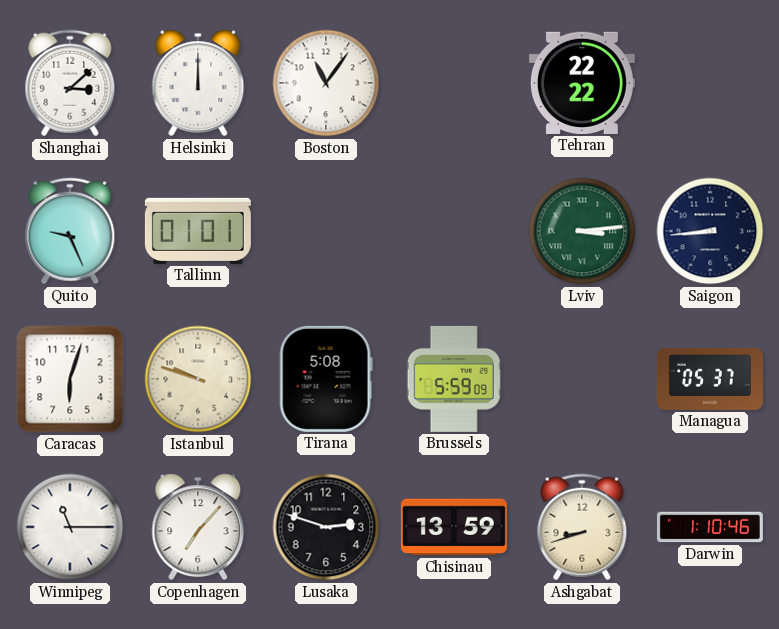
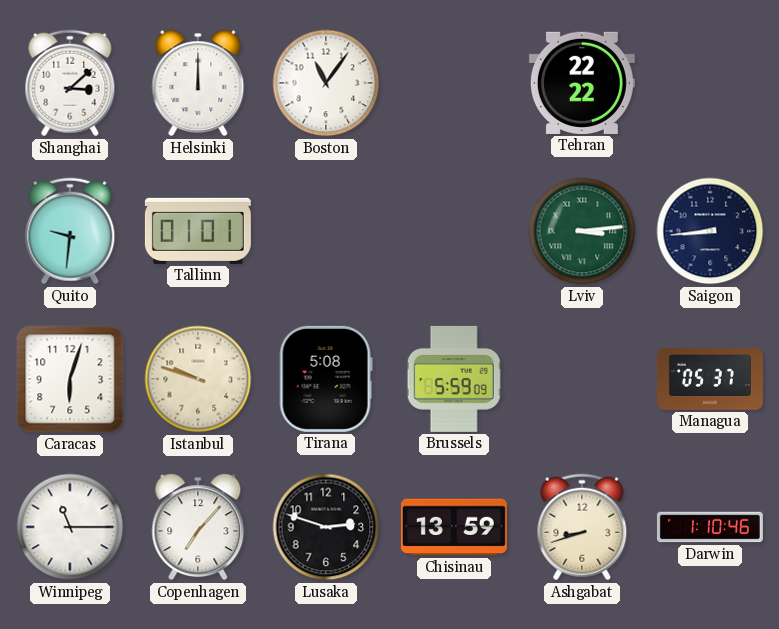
Quito: 9:26 -> 9:31 (70, 231)
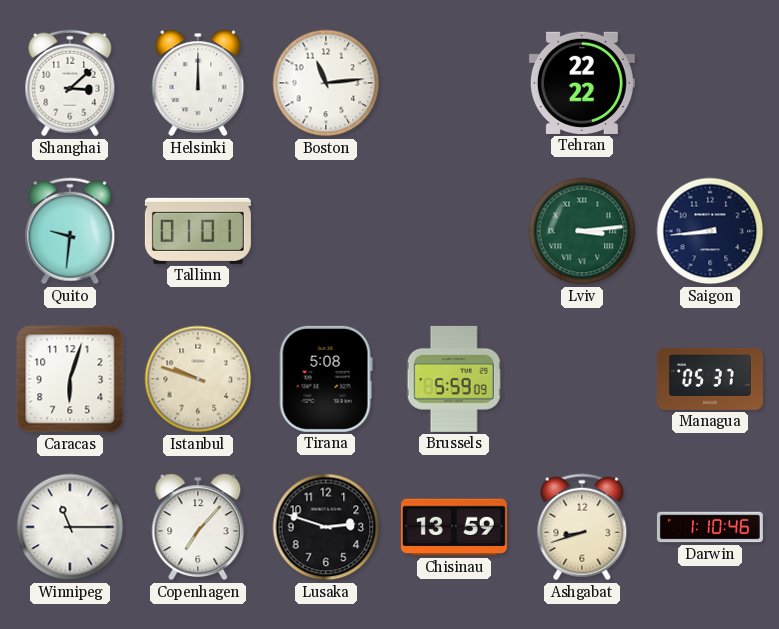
Boston: 11:06 -> 11:14 (326, 83)
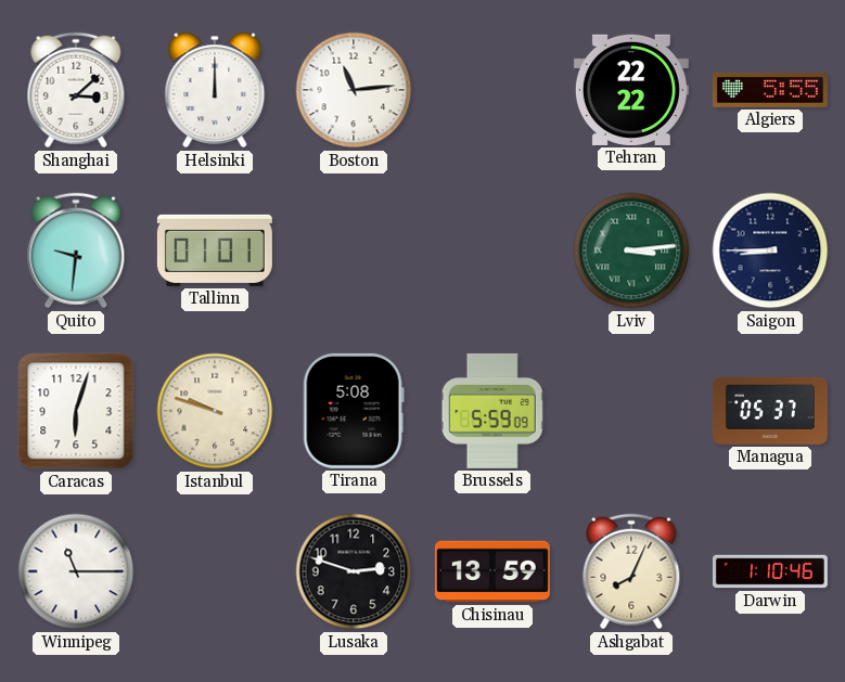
Algiers: none -> 5:55 (770, 90)
Saigon: 8:44 -> 8:45 (770, 250)
Copenhagen: 7:07 -> none (198, 527)
Ashgabat: 8:42 -> 8:04 (631, 571)
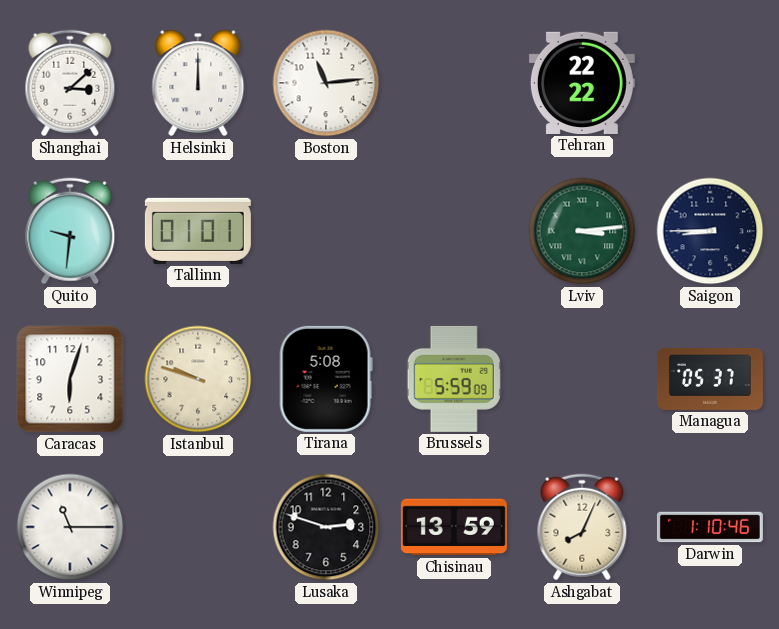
Algiers: 5:55 -> none (770, 90)
